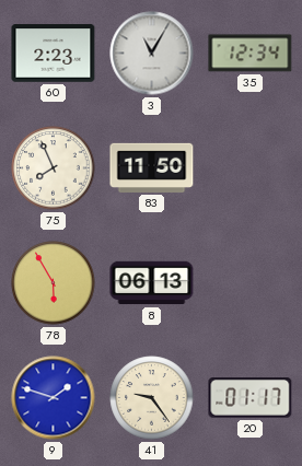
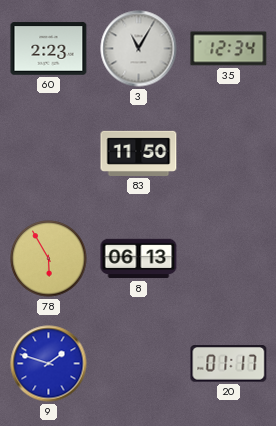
75: 7:56 -> none (54, 168)
41: 9:24 -> none (152, 398)
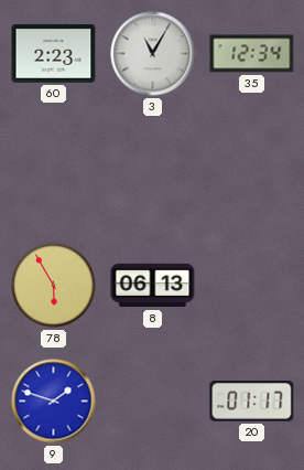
83: 11:50 -> none (139, 153)
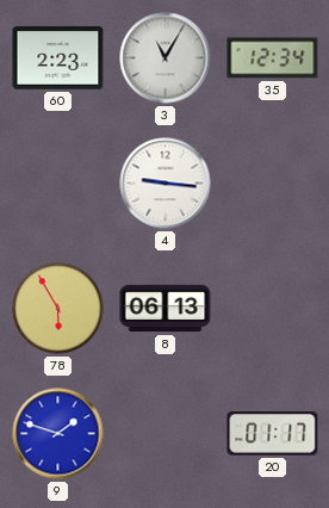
4: none -> 9:16 (166, 184)
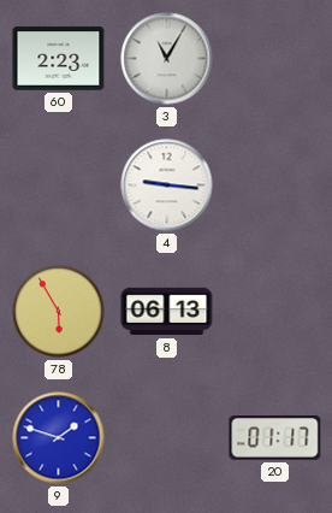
35: 12:34 -> none (273, 58)
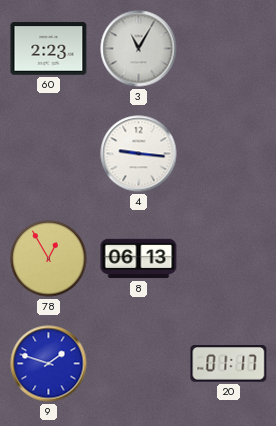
78: 5:55 -> 12:55 (49, 259)
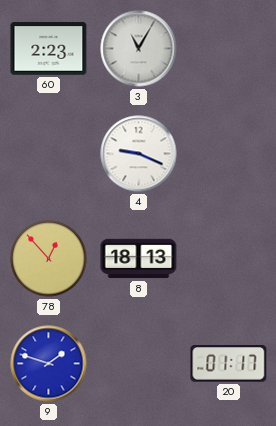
4: 9:16 -> 9:19 (139, 154)
78: 12:55 -> 12:53 (49, 259)
8: 06:13 -> 18:13 (139, 259)
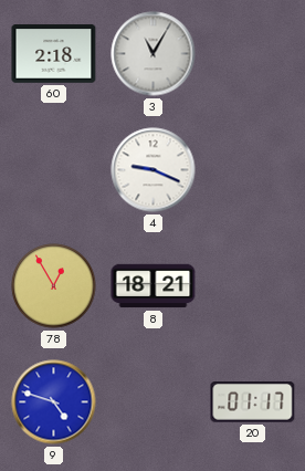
60: 2:23 -> 2:18 (54, 54)
78: 12:53 -> 12:55 (54, 286)
8: 18:13 -> 18:21 (154, 286)
9: 1:48 -> 4:48 (54, 402)
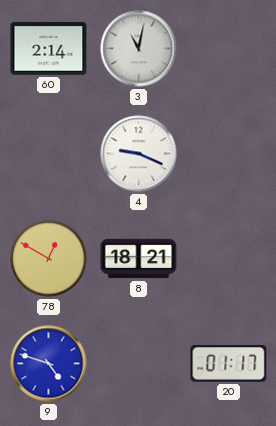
60: 2:18 -> 2:14 (49, 49)
3: 11:05 -> 11:02 (139, 49)
78: 12:55 -> 12:50 (49, 259)
